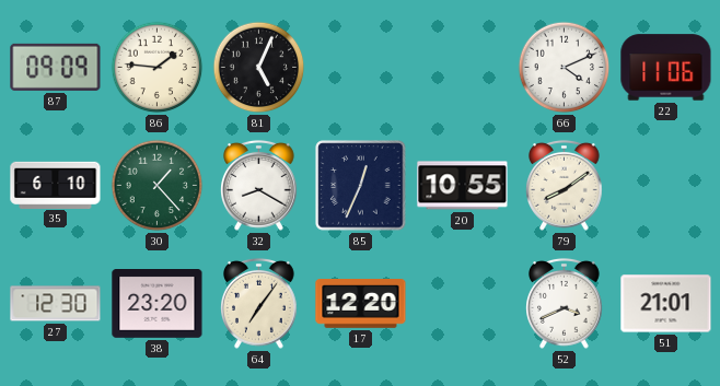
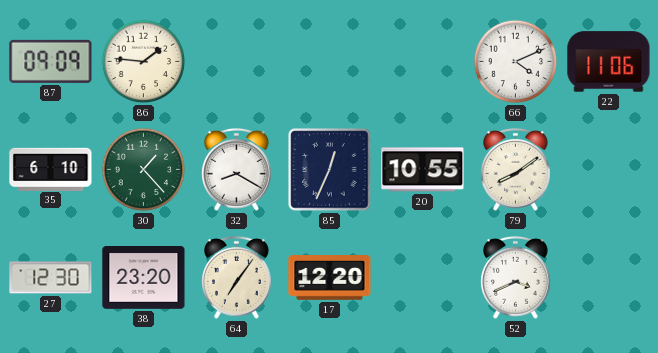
81: 5:04 -> none (259, 68)
51: 21:01 -> none (666, 304)
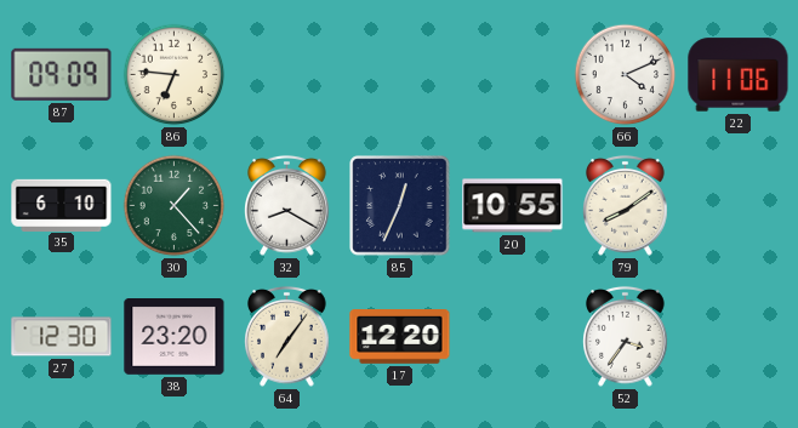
86: 1:46 -> 6:46 (175, 75)
52: 3:41 -> 3:36 (626, 336)
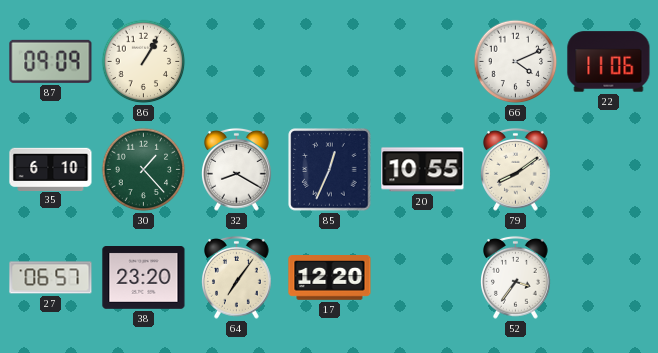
86: 6:46 -> 1:05 (144, 62)
27: 12:30 -> 06:57 (51, 278)
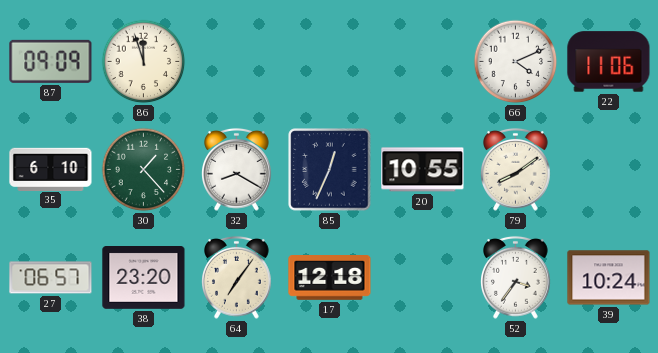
86: 1:05 -> 11:57 (144, 62)
17: 12:20 -> 12:18 (330, 278)
39: none -> 10:24 (609, 278)
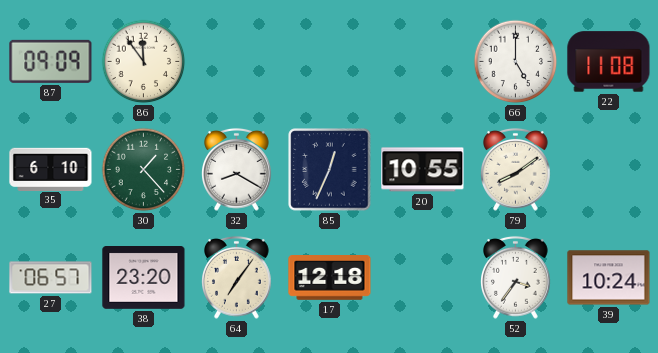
86: 11:57 -> 11:54 (144, 62)
66: 4:11 -> 5:00 (516, 62)
22: 11:06 -> 11:08 (609, 62)
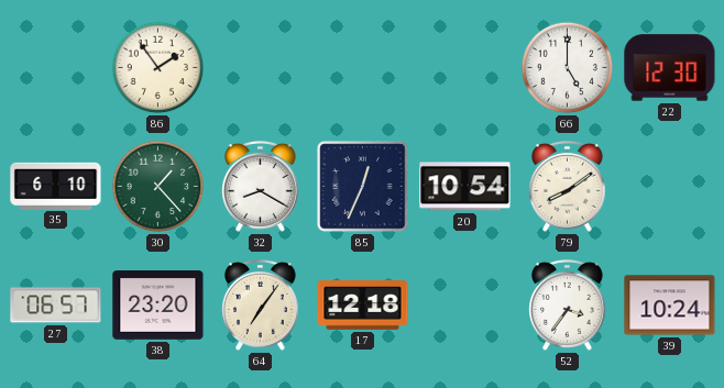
87: 09:09 -> none (51, 61)
86: 11:54 -> 1:54 (158, 68)
22: 11:08 -> 12:30 (670, 68)
20: 10:55 -> 10:54 (465, 187)
